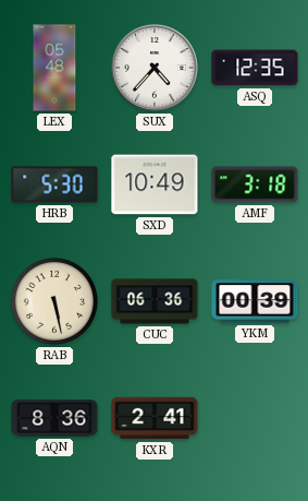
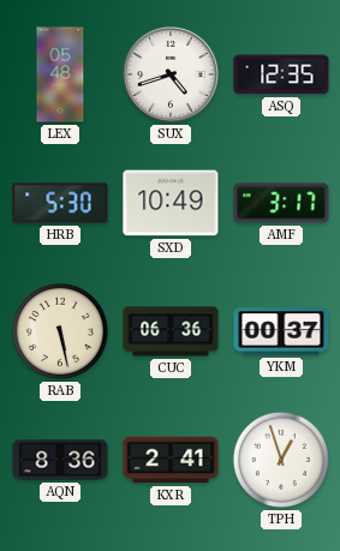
SUX: 4:37 -> 4:42 (172, 76)
AMF: 3:18 -> 3:17 (281, 203)
YKM: 00:39 -> 00:37 (281, 331)
TPH: none -> 12:57 (281, 460)
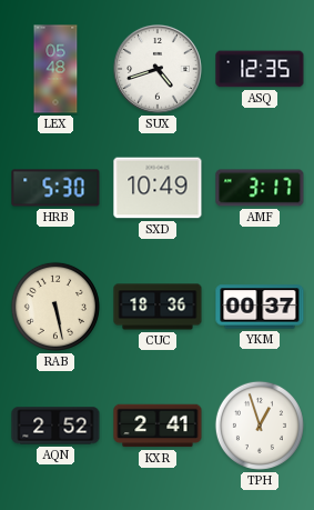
CUC: 06:36 -> 18:36 (158, 307)
AQN: 8:36 -> 2:52 (55, 426)
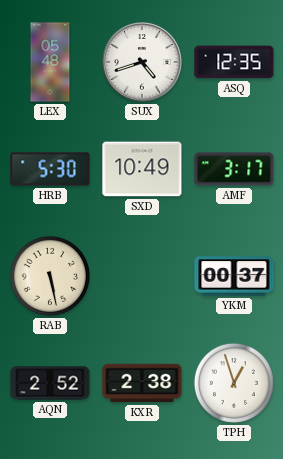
CUC: 18:36 -> none (158, 307)
KXR: 2:41 -> 2:38 (142, 383)
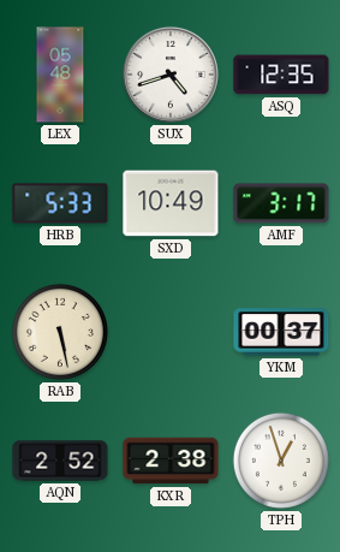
HRB: 5:30 -> 5:33 (60, 203)
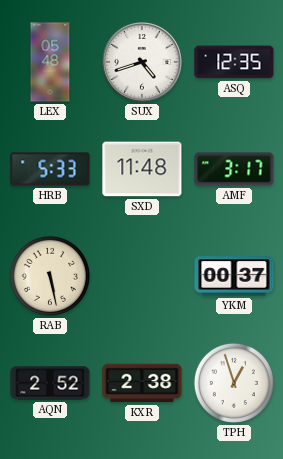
SXD: 10:49 -> 11:48 (142, 169)
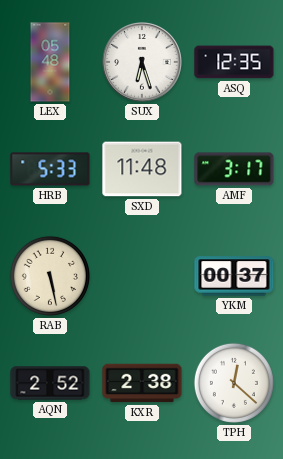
SUX: 4:42 -> 6:27 (143, 63)
TPH: 12:57 -> 12:22 (234, 383)
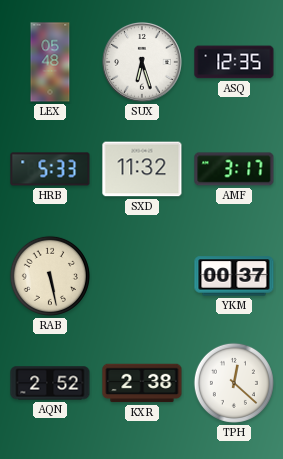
SXD: 11:48 -> 11:32 (142, 169)
